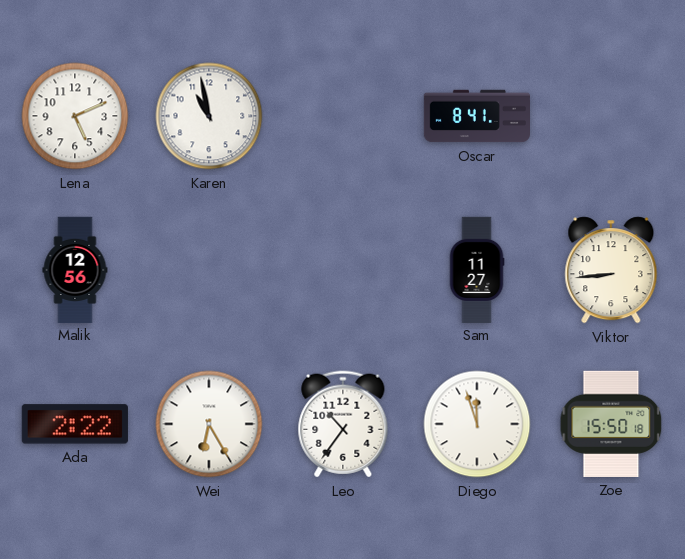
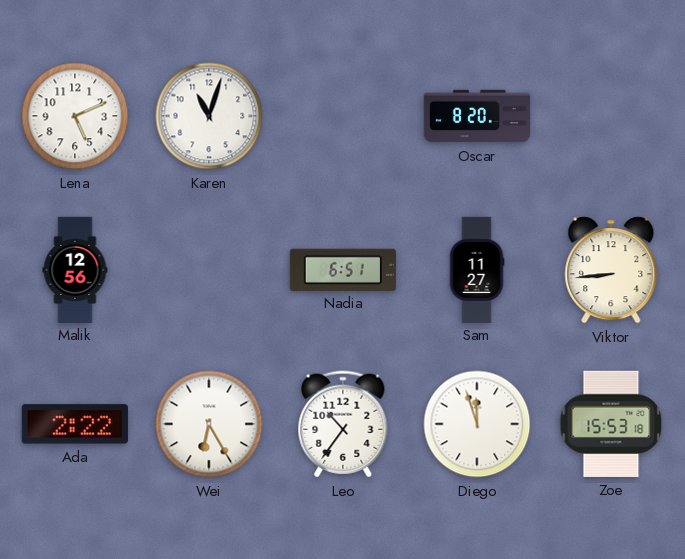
Karen: 10:58 -> 11:03 (209, 116)
Oscar: 8:41 -> 8:20 (476, 116)
Nadia: none -> 6:51 (343, 269)
Zoe: 15:50 -> 15:53 (611, 424)
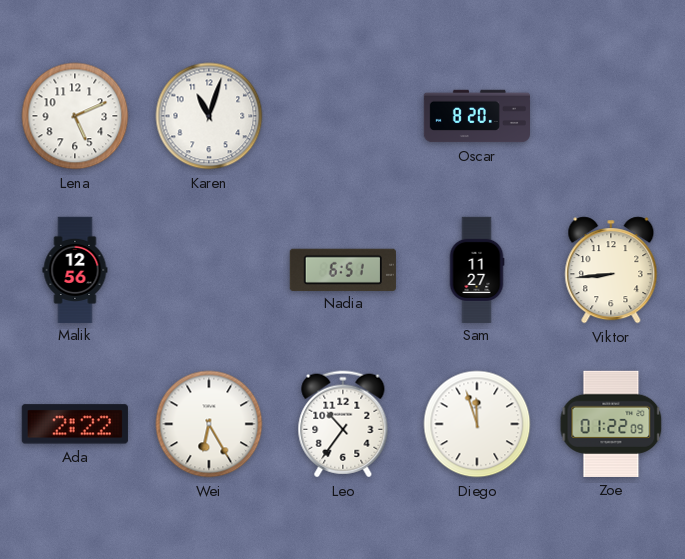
Zoe: 15:53 -> 01:22 (611, 424)
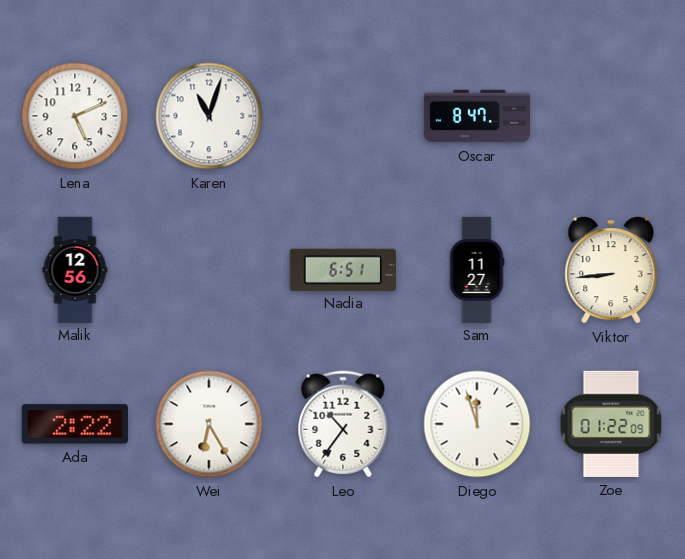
Oscar: 8:20 -> 8:47 (476, 116)
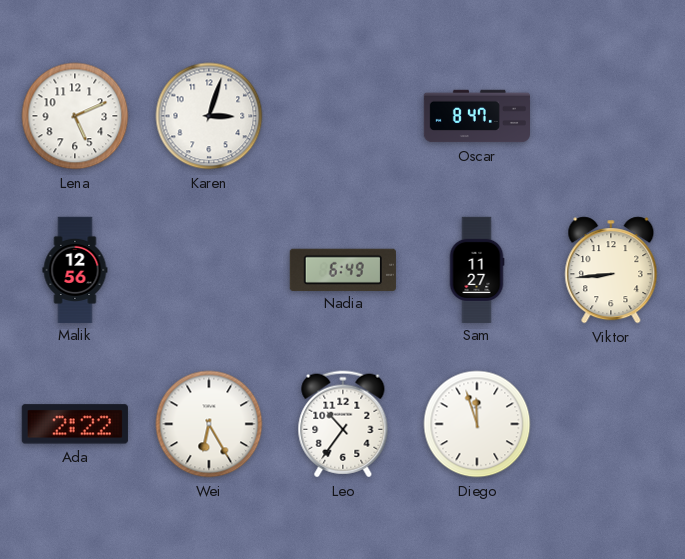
Karen: 11:03 -> 3:03 (209, 116)
Nadia: 6:51 -> 6:49 (343, 269)
Zoe: 01:22 -> none (611, 424)
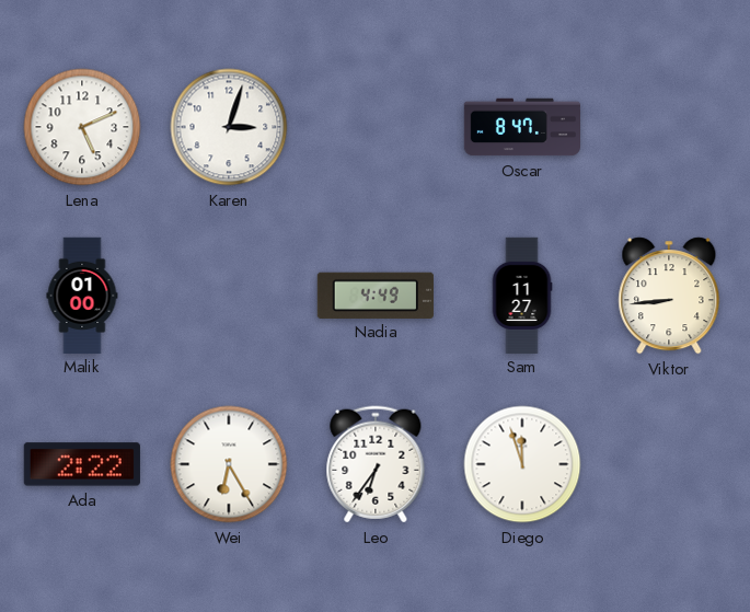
Malik: 12:56 -> 01:00 (82, 295)
Nadia: 6:49 -> 4:49 (376, 295)
Leo: 10:36 -> 6:36 (376, 464)
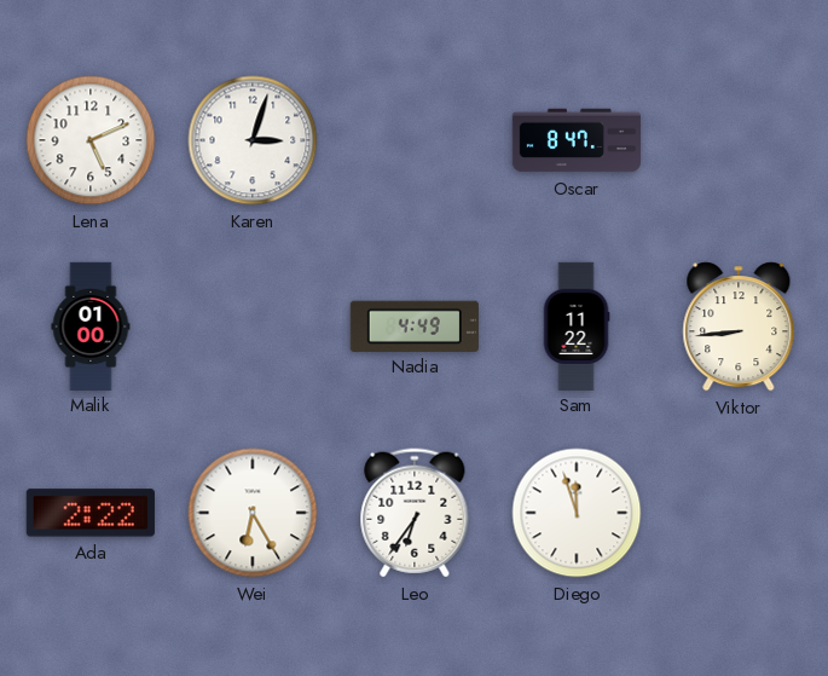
Sam: 11:27 -> 11:22 (577, 325)
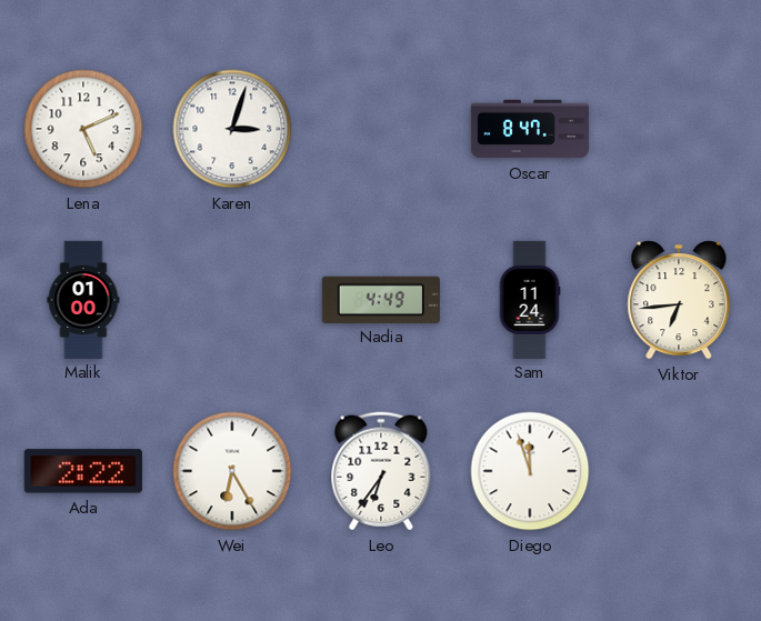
Sam: 11:22 -> 11:24 (530, 299)
Viktor: 8:44 -> 6:44 (679, 300)
